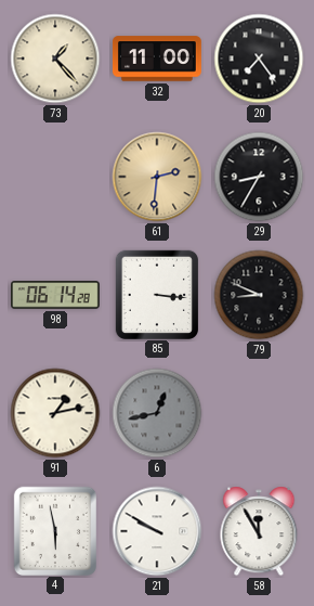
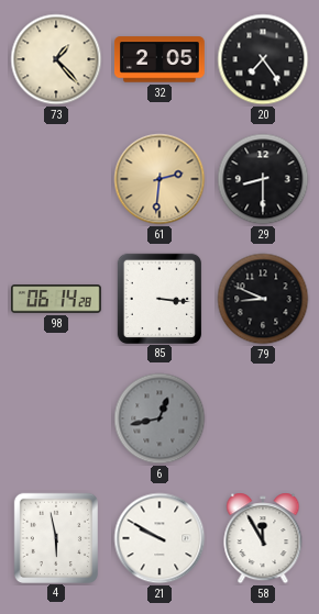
32: 11:00 -> 2:05 (161, 59)
29: 8:35 -> 8:30 (263, 179)
91: 1:13 -> none (55, 413)
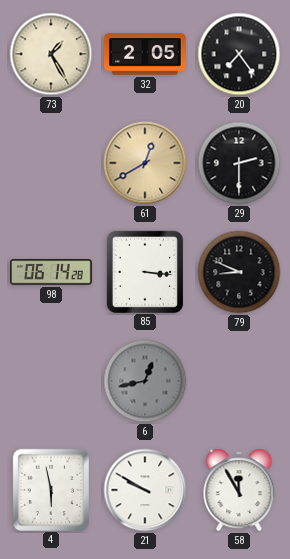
73: 1:23 -> 1:25 (51, 54)
61: 2:31 -> 12:40 (145, 163)
29: 8:30 -> 2:30 (239, 163)
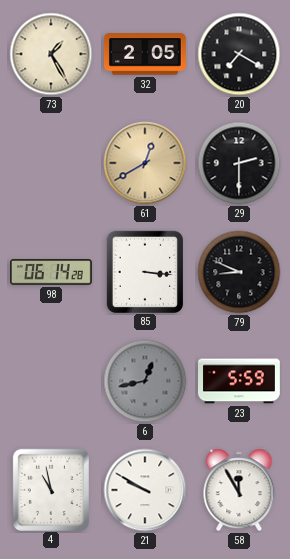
20: 7:24 -> 7:20 (239, 54)
23: none -> 5:59 (240, 381)
4: 5:58 -> 10:58 (50, 489)
